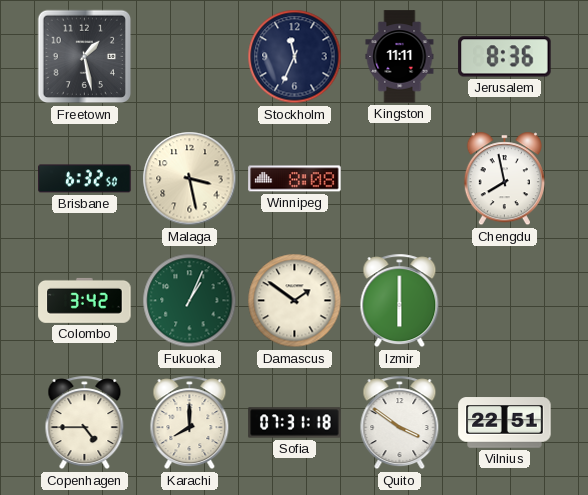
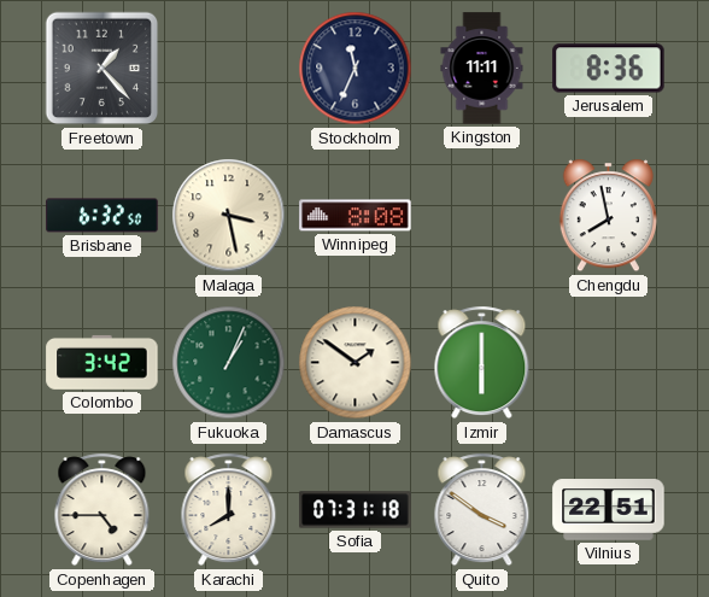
Freetown: 1:28 -> 1:23 (102, 69)
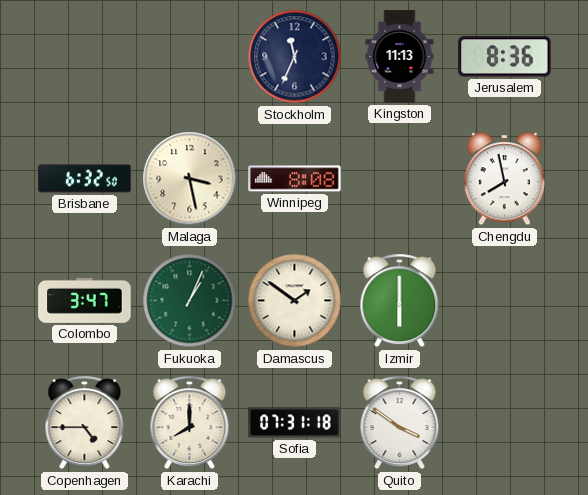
Freetown: 1:23 -> none (102, 69)
Kingston: 11:11 -> 11:13 (400, 57)
Colombo: 3:42 -> 3:47 (85, 300)
Vilnius: 22:51 -> none (609, 510)
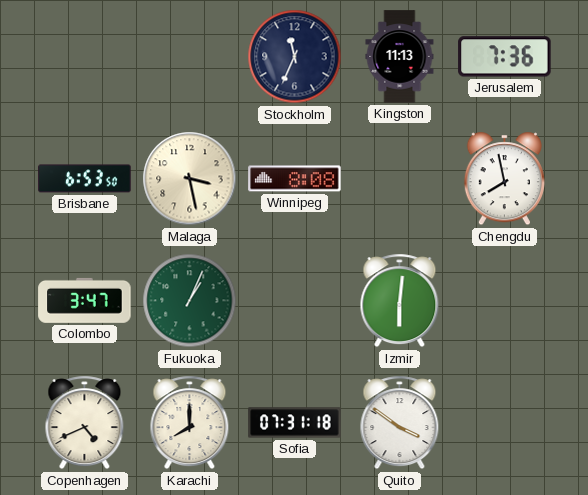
Jerusalem: 8:36 -> 7:36 (505, 57)
Brisbane: 6:32 -> 6:53 (85, 179)
Damascus: 1:51 -> none (295, 301)
Izmir: 6:00 -> 6:01 (400, 301)
Copenhagen: 4:45 -> 4:41 (85, 423)
